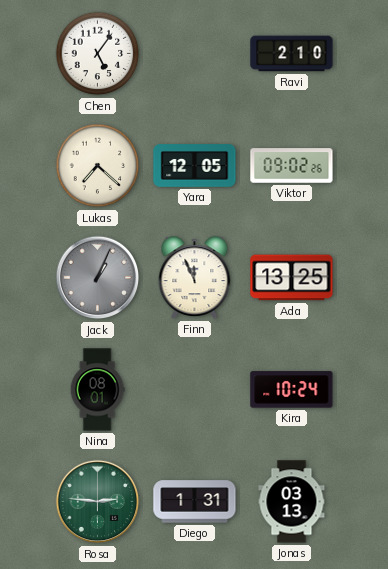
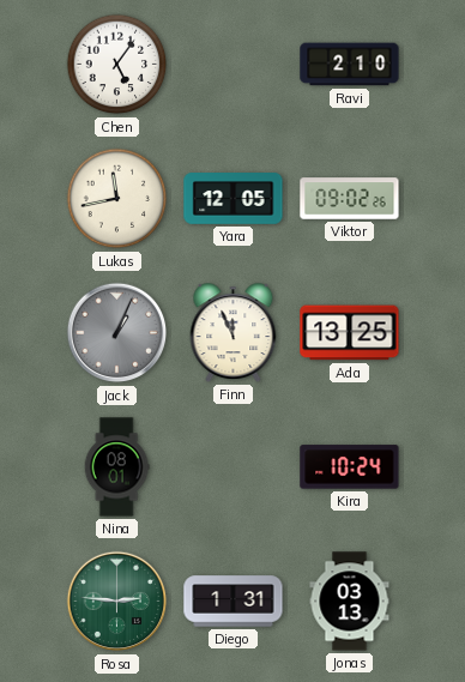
Lukas: 7:22 -> 11:43 (117, 199)
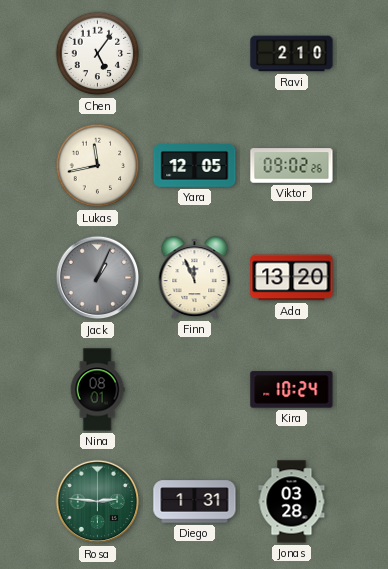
Ada: 13:25 -> 13:20 (292, 278)
Jonas: 03:13 -> 03:28 (292, 502)
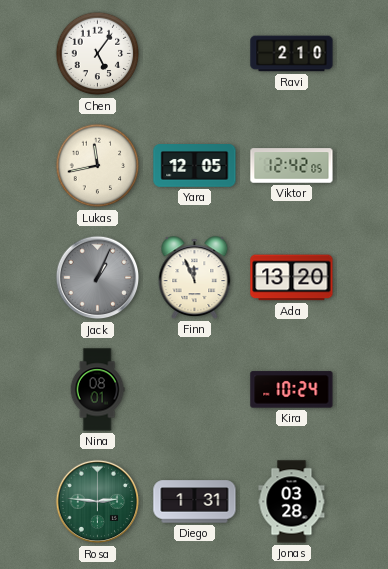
Viktor: 09:02 -> 12:42 (292, 166)
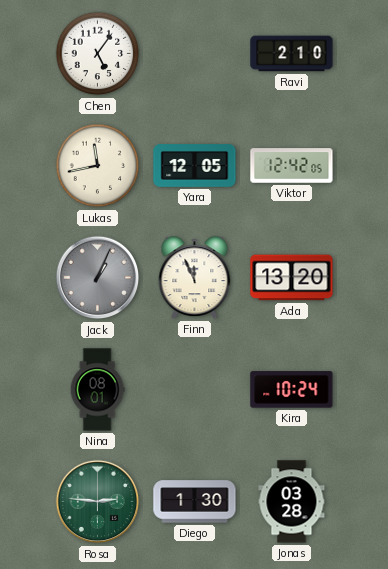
Diego: 1:31 -> 1:30 (195, 502)
